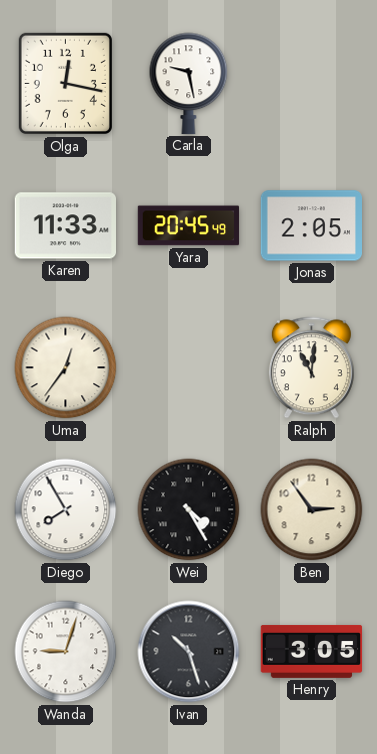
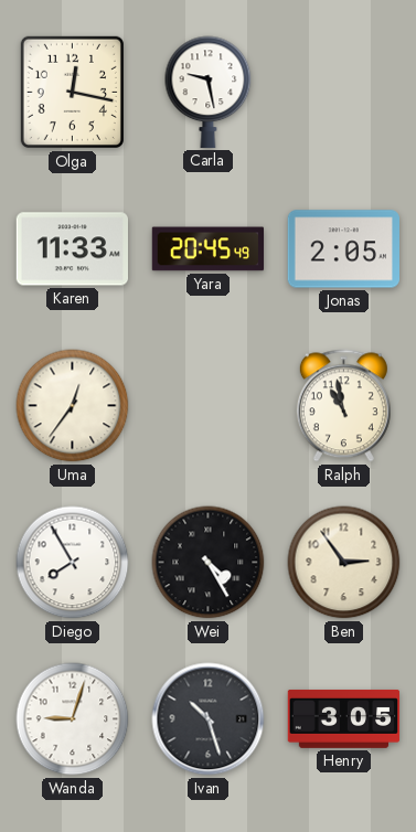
Ralph: 11:01 -> 10:58 (343, 406)
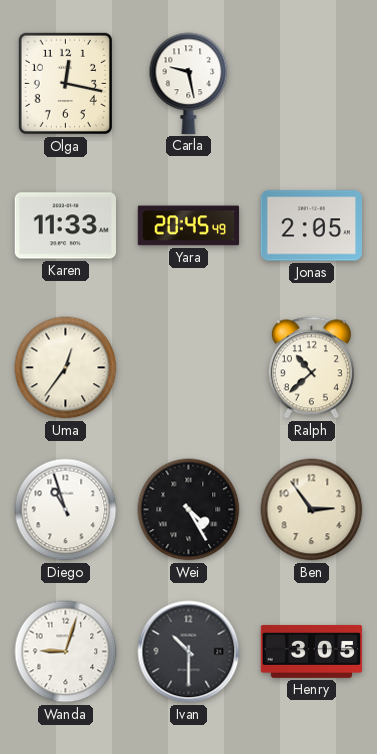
Ralph: 10:58 -> 10:38 (311, 368)
Diego: 7:55 -> 10:57 (66, 510)
Ivan: 10:27 -> 10:30 (189, 652)
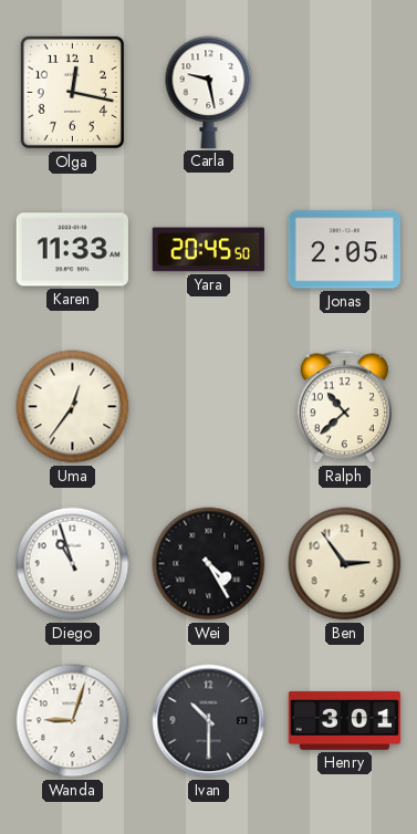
Yara: 20:45:49 -> 20:45:50 (209, 250)
Henry: 3:05 -> 3:01 (345, 720)
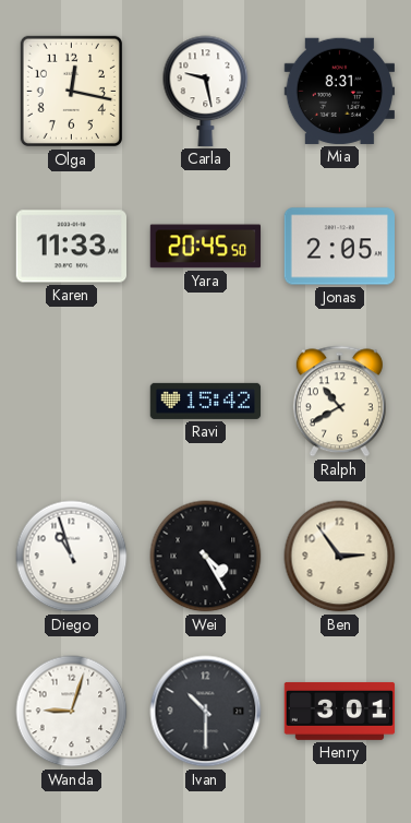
Mia: none -> 8:31 (339, 91)
Uma: 12:36 -> none (73, 407)
Ravi: none -> 15:42 (206, 401)
Ralph: 10:38 -> 10:40 (339, 402)
